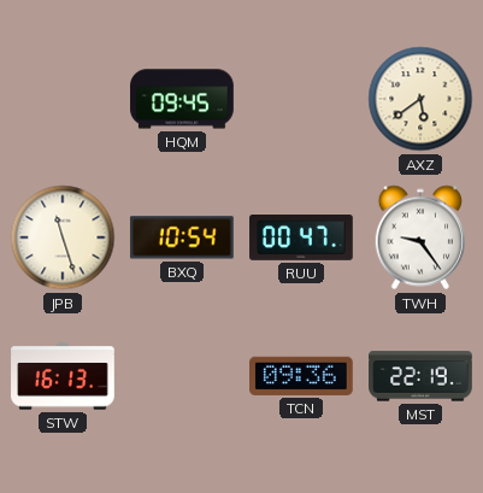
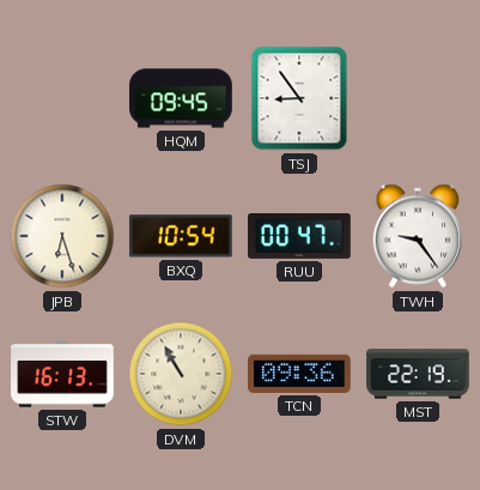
TSJ: none -> 8:54 (299, 98)
AXZ: 5:39 -> none (420, 99)
JPB: 11:27 -> 6:27 (62, 236)
DVM: none -> 10:55 (181, 374)
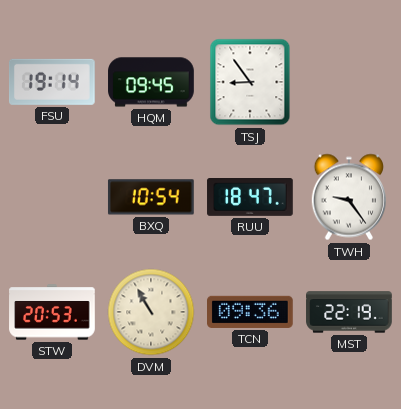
FSU: none -> 19:14 (53, 82)
JPB: 6:27 -> none (62, 236)
RUU: 00:47 -> 18:47 (250, 198)
STW: 16:13 -> 20:53 (52, 312)
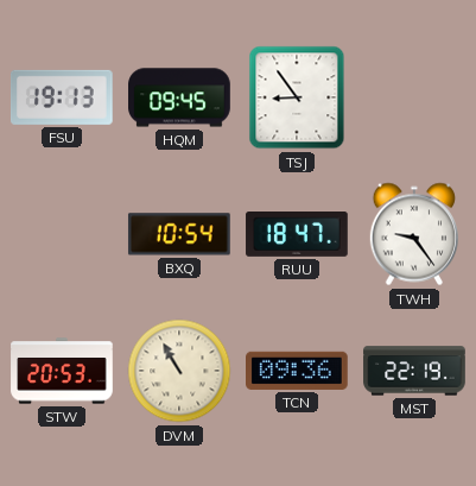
FSU: 19:14 -> 19:13 (63, 97)
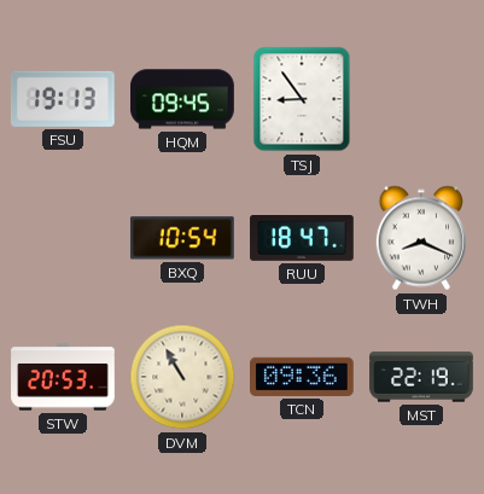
TWH: 9:24 -> 8:19 (420, 238)
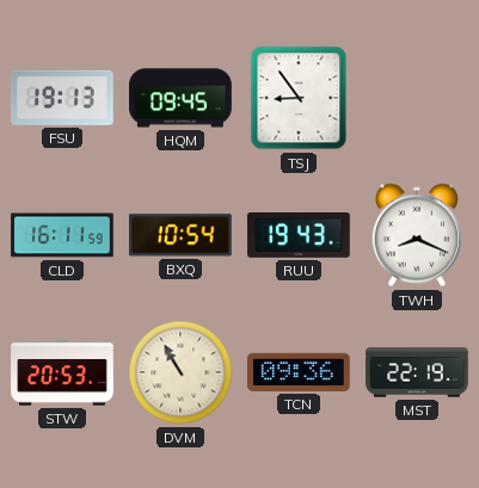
CLD: none -> 16:11 (62, 235)
RUU: 18:47 -> 19:43 (299, 236)
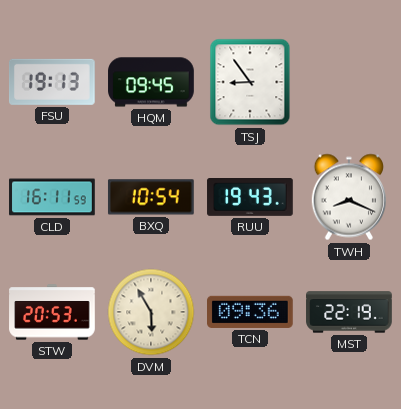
DVM: 10:55 -> 5:55 (151, 312)
